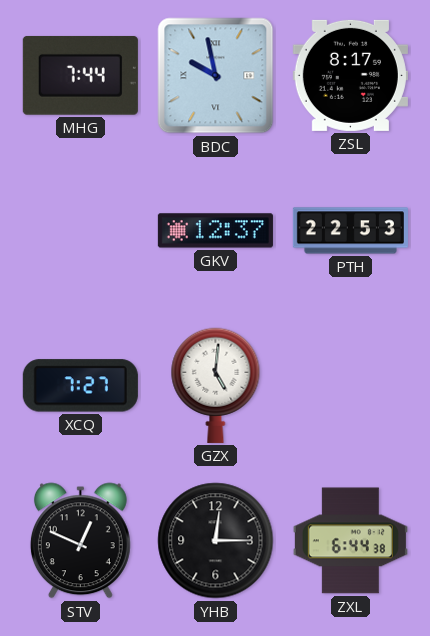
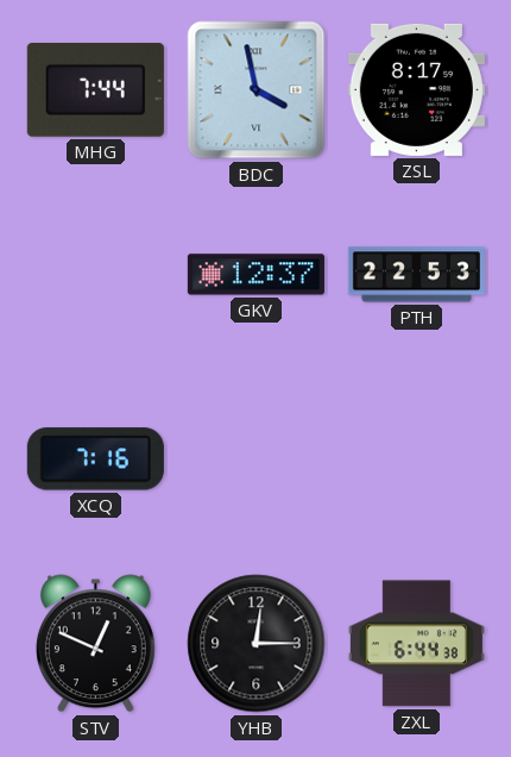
BDC: 9:58 -> 3:58 (257, 90)
XCQ: 7:27 -> 7:16 (95, 459)
GZX: 5:01 -> none (216, 385)
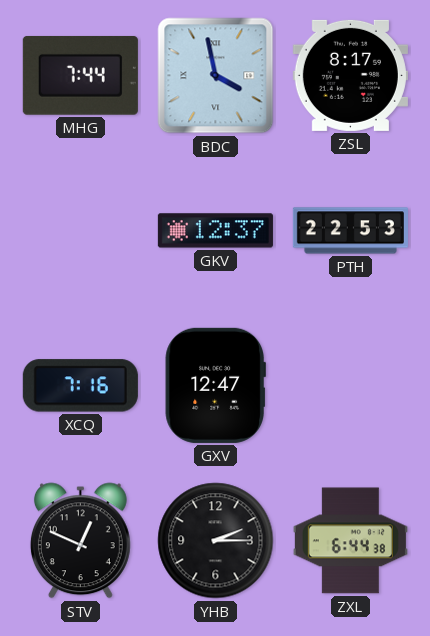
GXV: none -> 12:47 (215, 385)
YHB: 12:15 -> 2:15 (216, 541)
